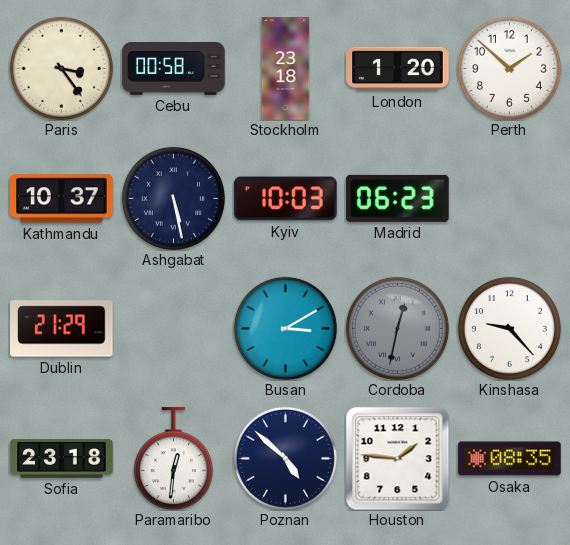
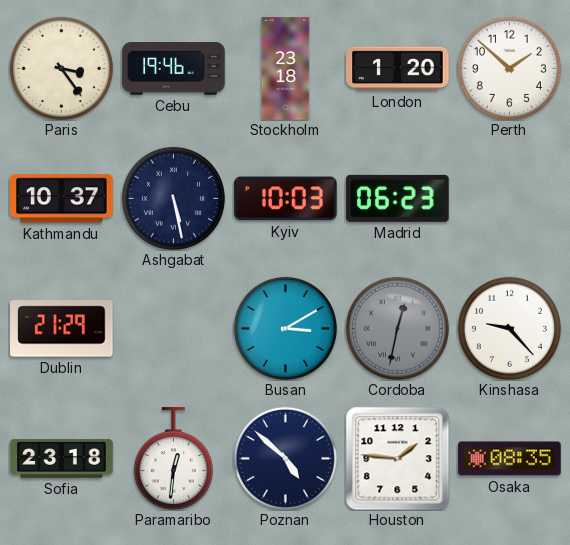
Cebu: 00:58 -> 19:46 (174, 69)
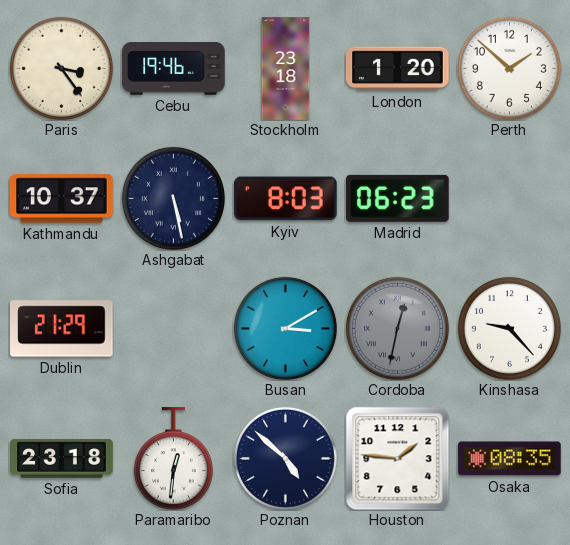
Kyiv: 10:03 -> 8:03 (286, 199)
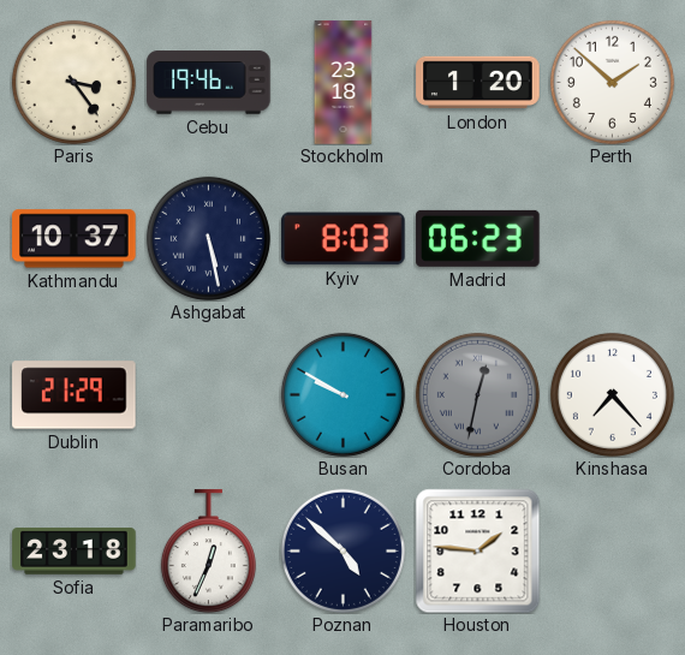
Busan: 3:10 -> 9:50 (342, 394)
Kinshasa: 9:23 -> 7:23 (612, 394)
Paramaribo: 12:31 -> 12:34 (208, 552)
Osaka: 08:35 -> none (510, 459)
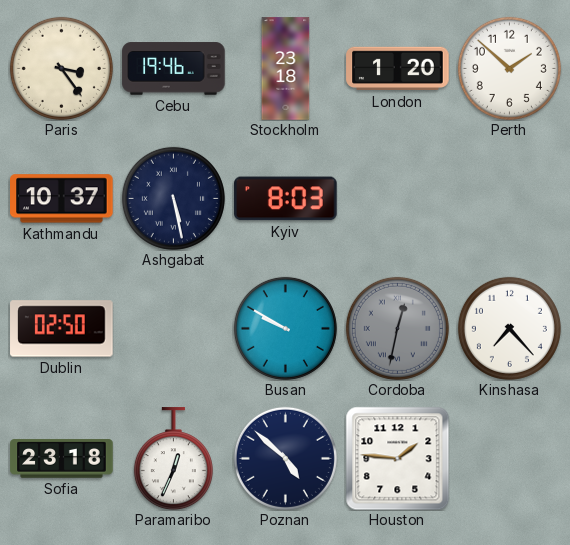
Madrid: 06:23 -> none (478, 238)
Dublin: 21:29 -> 02:50 (62, 329)
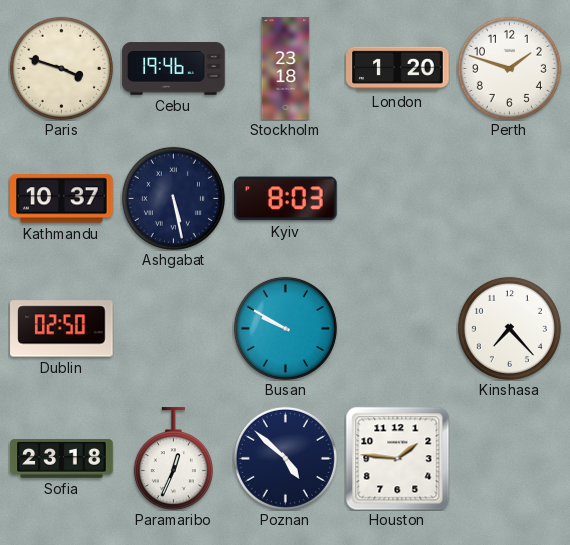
Paris: 3:24 -> 3:48 (61, 68)
Perth: 1:52 -> 1:48 (509, 68)
Cordoba: 12:32 -> none (397, 328)
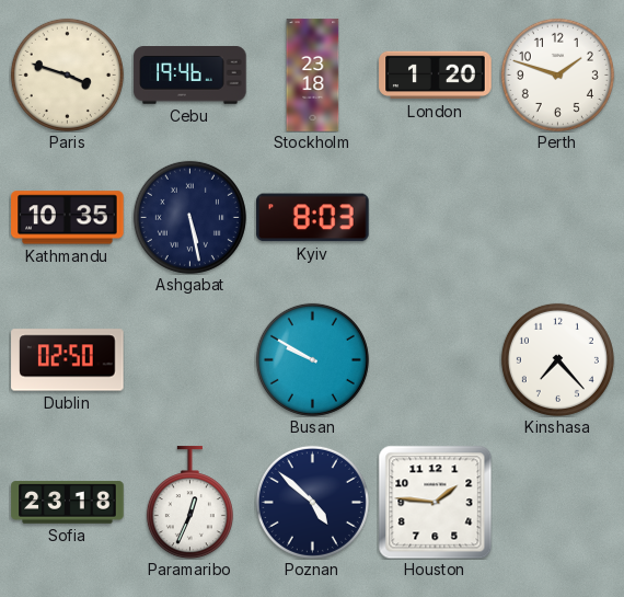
Kathmandu: 10:37 -> 10:35 (68, 218)
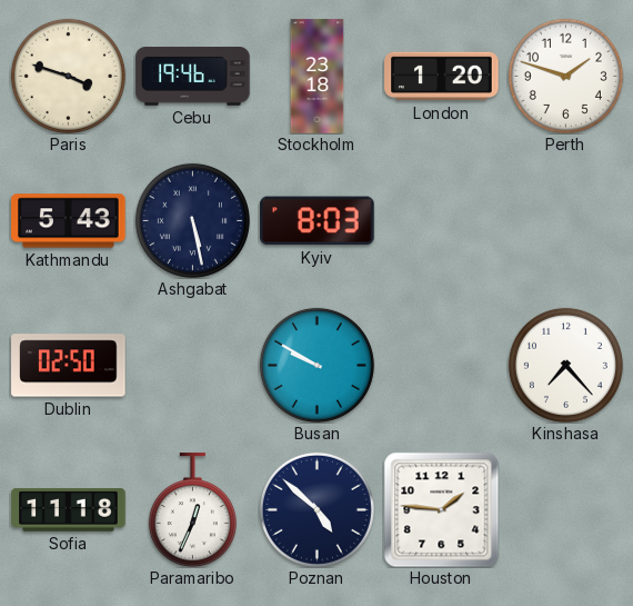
Kathmandu: 10:35 -> 5:43 (69, 221)
Sofia: 23:18 -> 11:18 (69, 510)
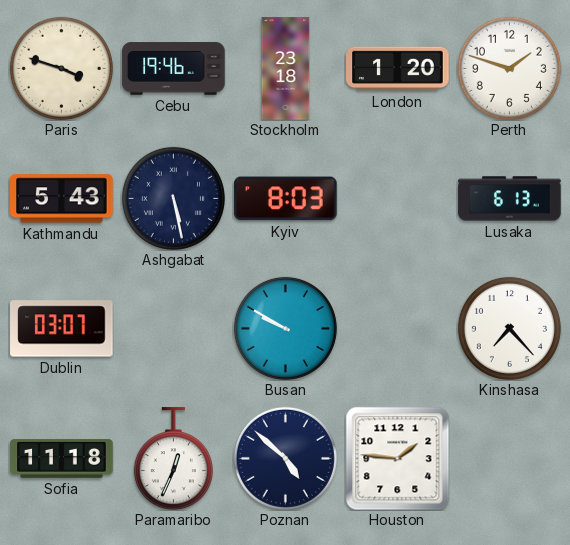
Lusaka: none -> 6:13 (510, 199)
Dublin: 02:50 -> 03:07 (62, 329)
